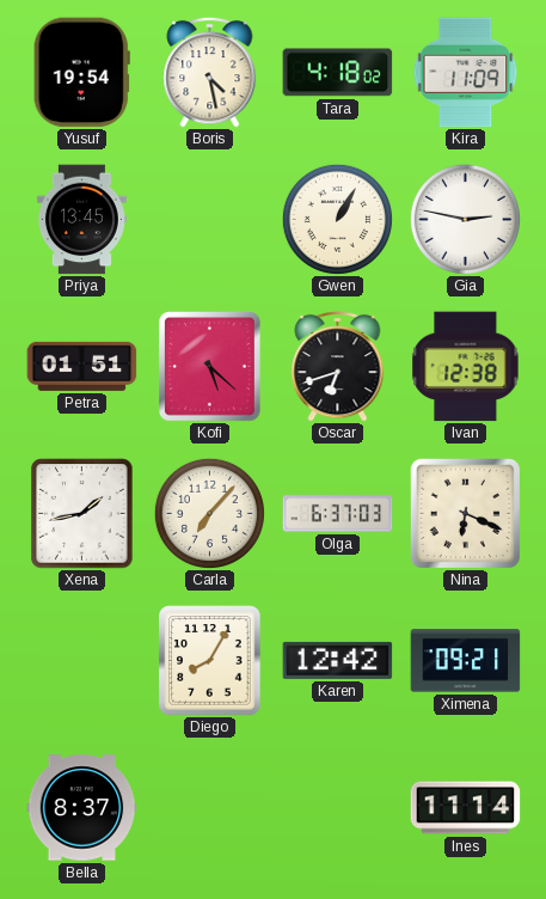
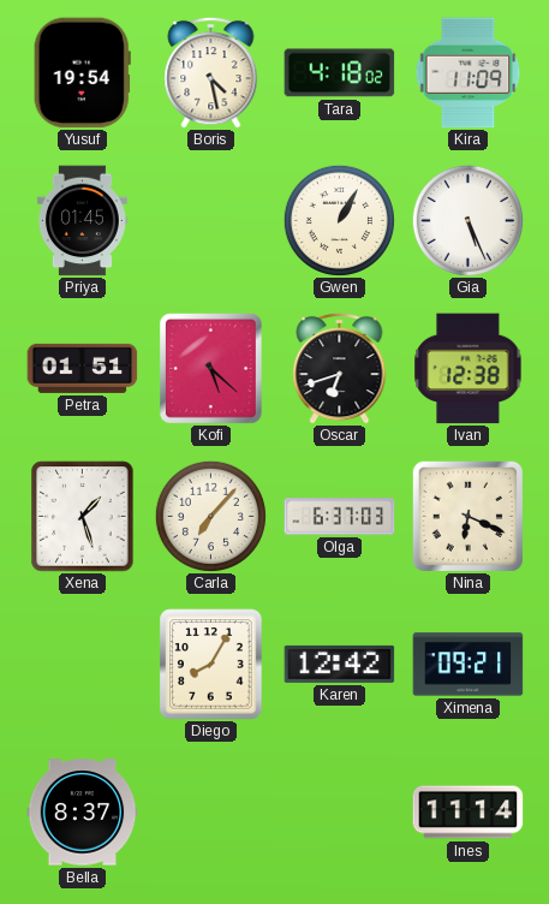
Priya: 13:45 -> 01:45 (82, 221)
Gia: 2:47 -> 5:26 (467, 220)
Xena: 1:43 -> 1:27 (83, 517)
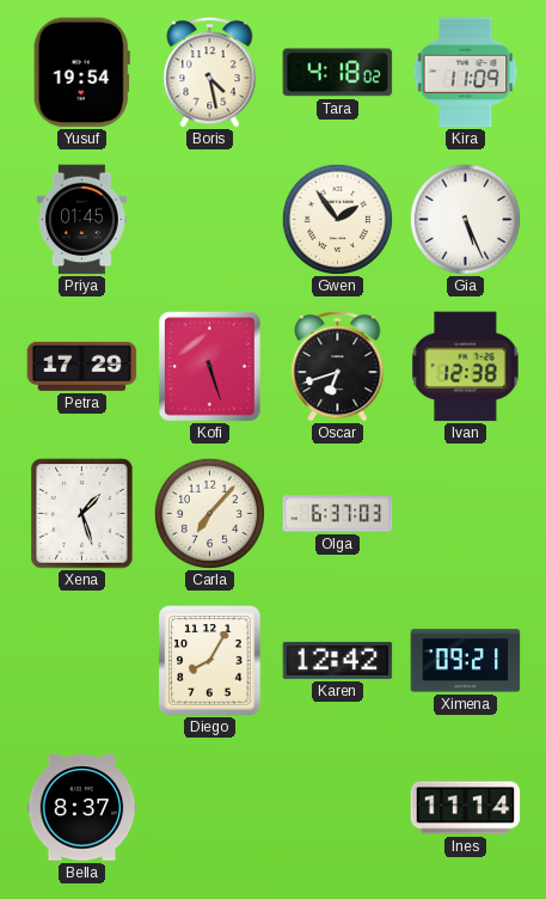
Gwen: 1:05 -> 1:54 (337, 219)
Petra: 01:51 -> 17:29 (82, 366)
Kofi: 5:22 -> 5:27 (210, 367)
Nina: 6:19 -> none (467, 516)
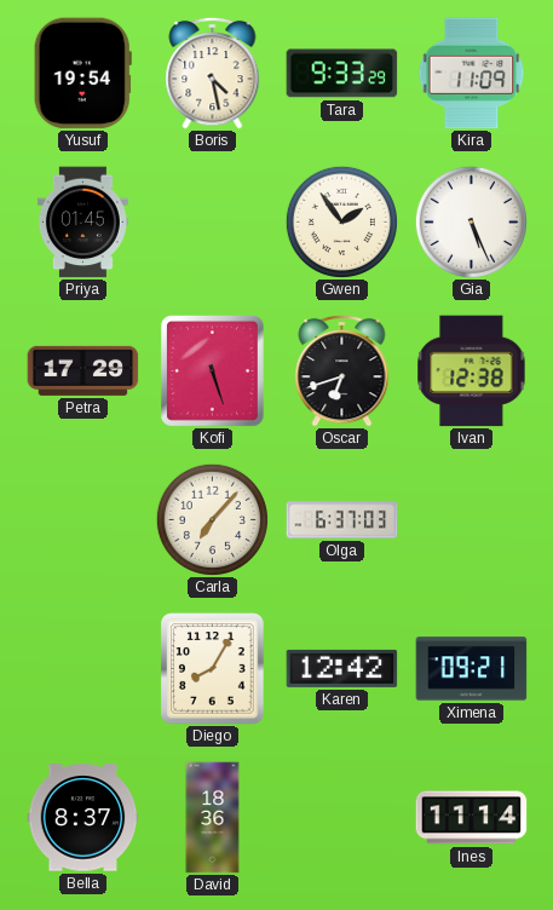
Tara: 4:18 -> 9:33 (342, 74)
Xena: 1:27 -> none (82, 514)
David: none -> 18:36 (213, 818)
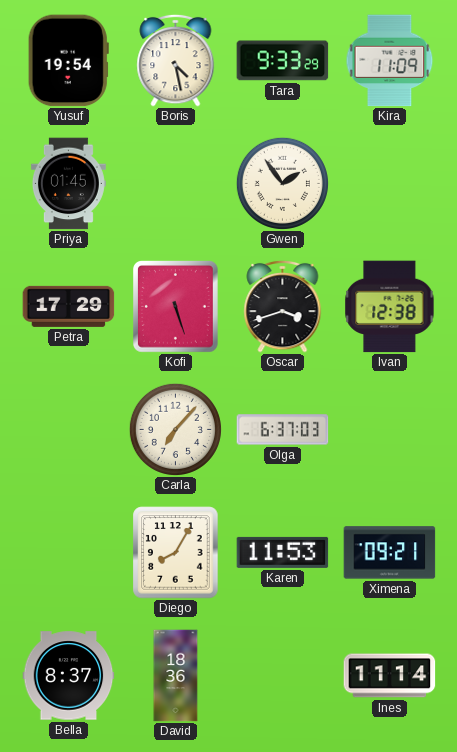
Gia: 5:26 -> none (471, 221)
Oscar: 6:42 -> 3:42 (283, 306)
Karen: 12:42 -> 11:53 (283, 552)
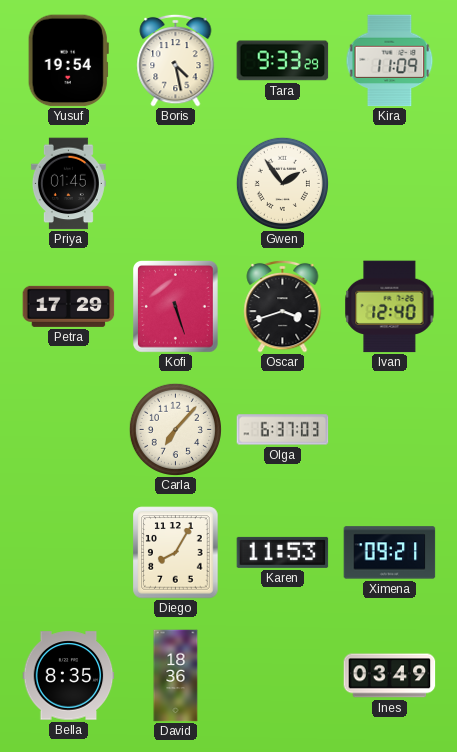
Ivan: 12:38 -> 12:40 (390, 307)
Bella: 8:37 -> 8:35 (69, 676)
Ines: 11:14 -> 03:49 (390, 676)
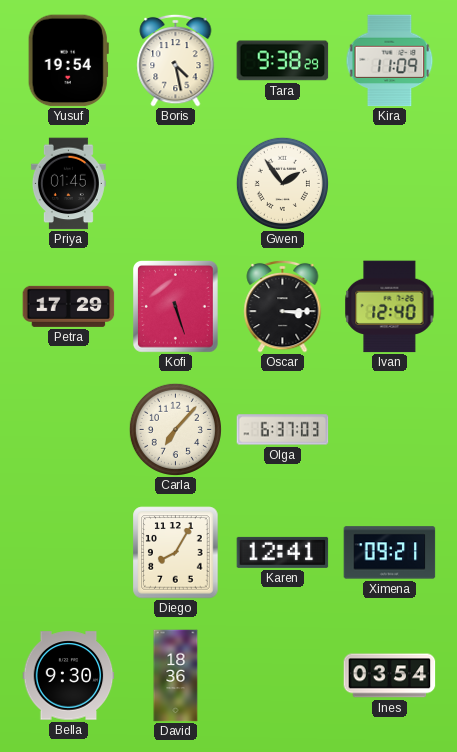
Tara: 9:33 -> 9:38 (283, 61)
Oscar: 3:42 -> 3:15 (283, 306)
Karen: 11:53 -> 12:41 (283, 552)
Bella: 8:35 -> 9:30 (69, 676)
Ines: 03:49 -> 03:54 (390, 676)
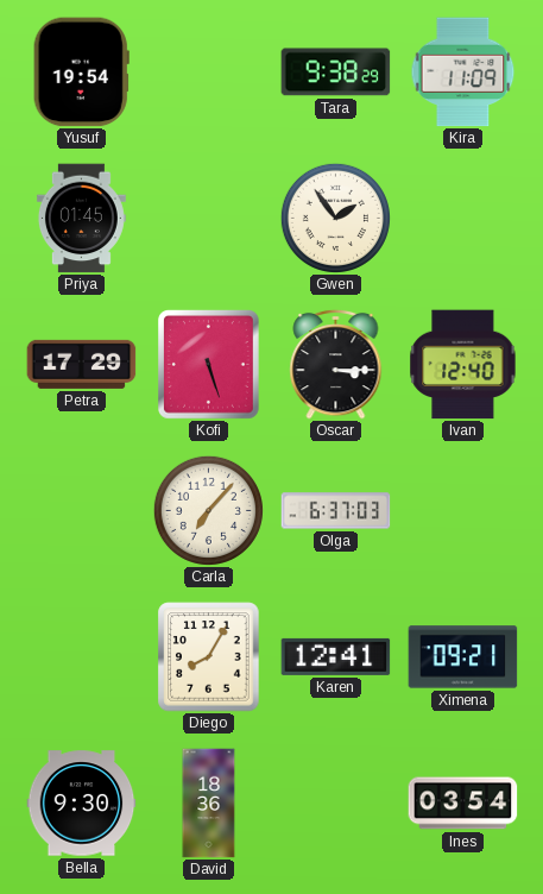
Boris: 4:28 -> none (176, 60)
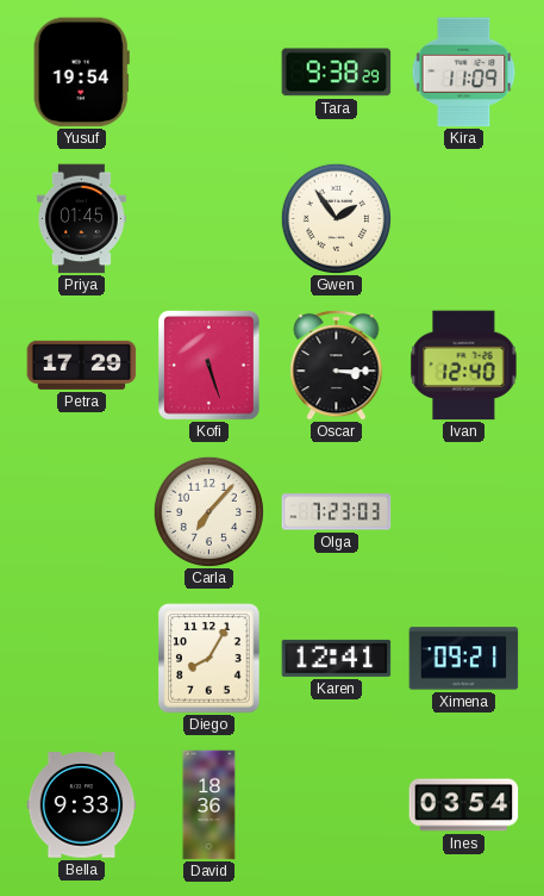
Olga: 6:37 -> 7:23 (337, 512)
Bella: 9:30 -> 9:33 (82, 805)
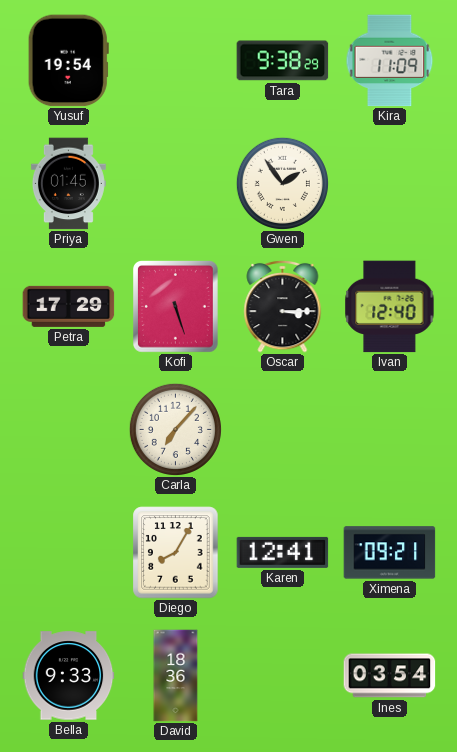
Olga: 7:23 -> none (337, 512)
